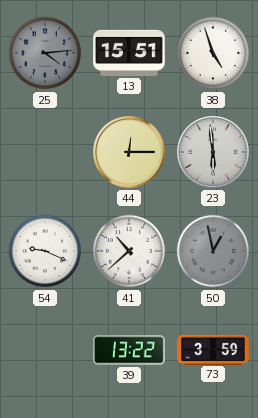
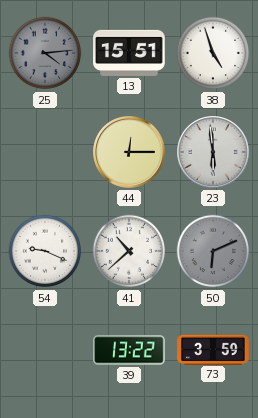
50: 12:58 -> 6:11 (213, 251)
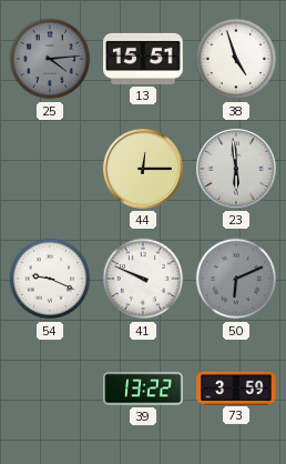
41: 10:38 -> 9:49 (143, 279)
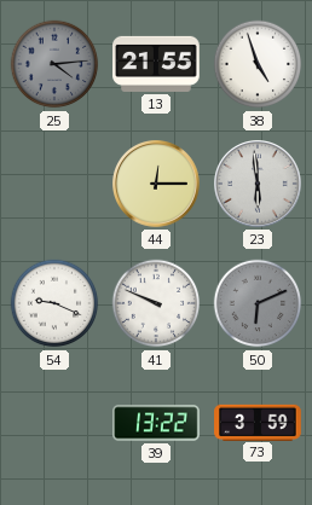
13: 15:51 -> 21:55 (156, 64)
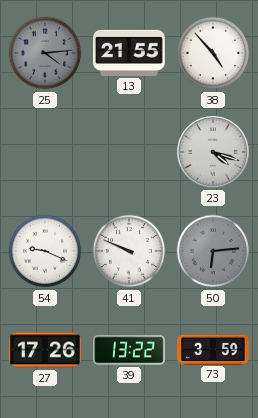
38: 4:57 -> 4:53 (213, 53)
44: 12:15 -> none (157, 185)
23: 5:59 -> 4:18 (214, 153)
50: 6:11 -> 6:14 (213, 251)
27: none -> 17:26 (45, 350)
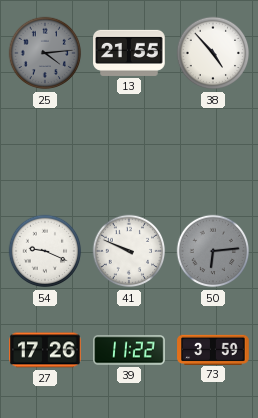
23: 4:18 -> none (214, 153)
39: 13:22 -> 11:22 (129, 350)
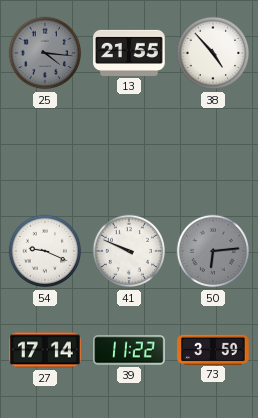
25: 4:14 -> 4:16 (45, 53)
27: 17:26 -> 17:14 (45, 350)
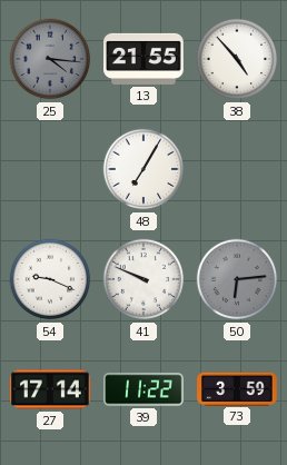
48: none -> 7:05 (143, 169)
